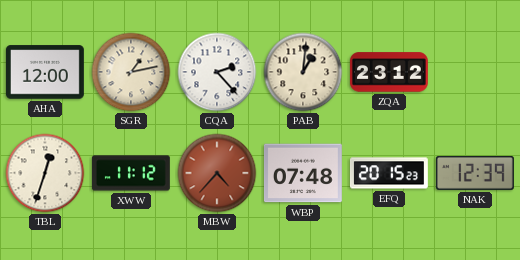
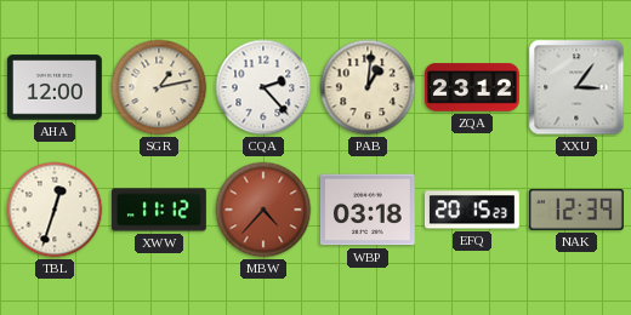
XXU: none -> 3:06 (576, 87)
WBP: 07:48 -> 03:18 (368, 210)
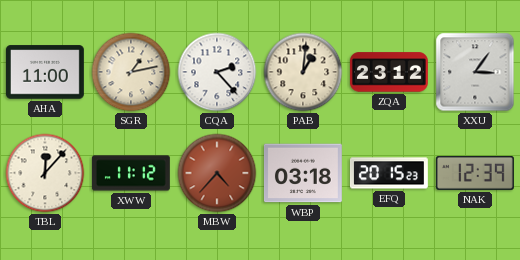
AHA: 12:00 -> 11:00 (45, 72)
TBL: 12:33 -> 12:07 (45, 173)
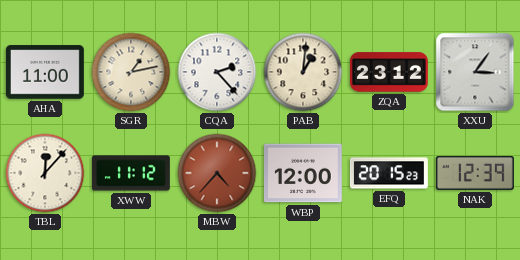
WBP: 03:18 -> 12:00 (303, 173)
